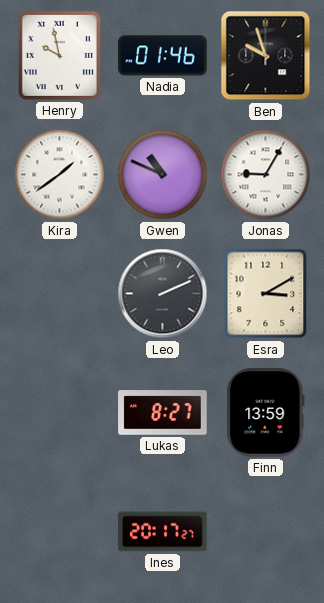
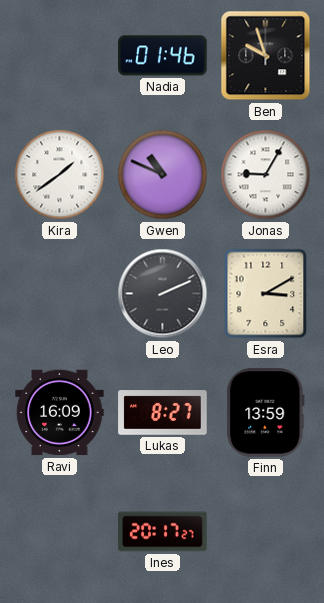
Henry: 9:58 -> none (59, 55)
Ravi: none -> 16:09 (60, 413)
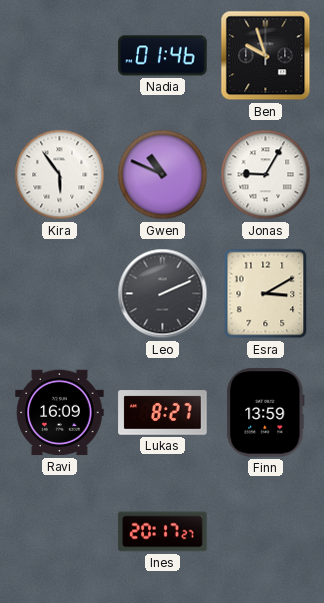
Kira: 1:39 -> 5:54 (60, 175)
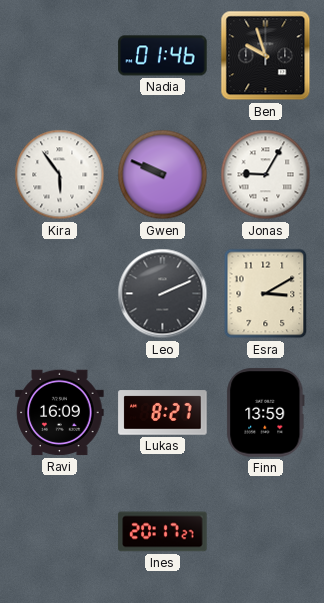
Gwen: 10:49 -> 9:49 (163, 175)
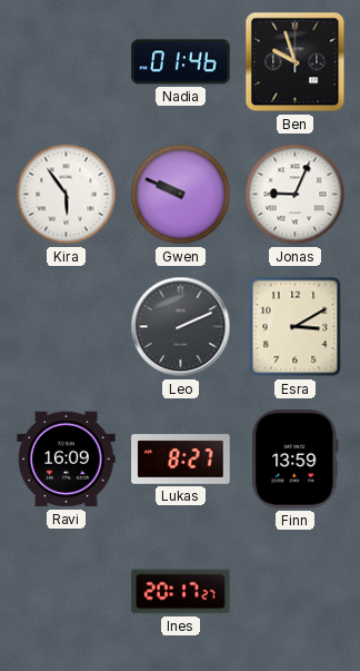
Jonas: 9:05 -> 9:04 (296, 195)
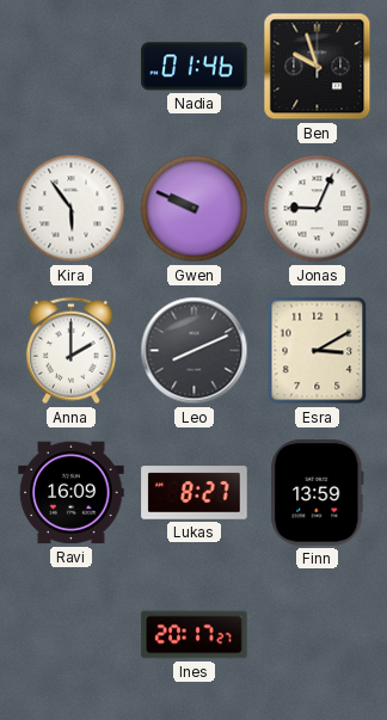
Anna: none -> 2:00 (70, 351)
Leo: 2:11 -> 8:11 (195, 351)
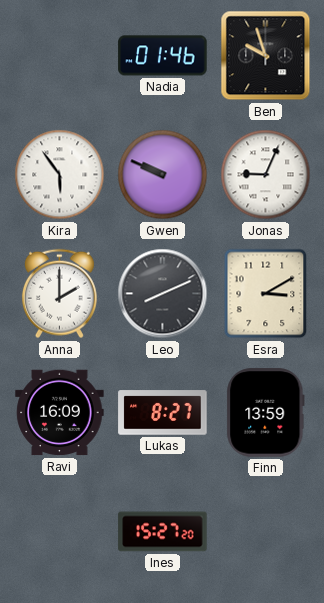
Ines: 20:17 -> 15:27 (163, 532)
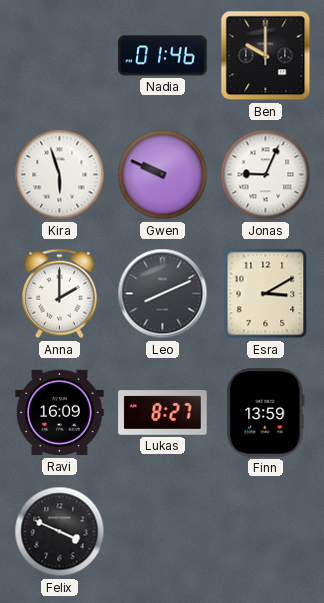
Ben: 9:57 -> 10:00 (266, 56)
Kira: 5:54 -> 5:57 (60, 175)
Felix: none -> 3:49 (60, 532)
Ines: 15:27 -> none (163, 532)
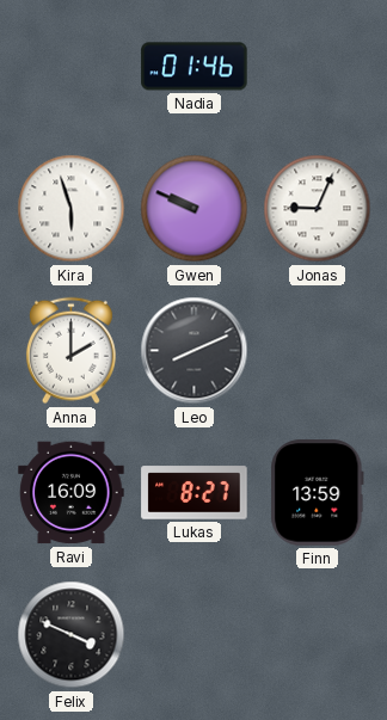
Ben: 10:00 -> none (266, 56)
Esra: 3:10 -> none (266, 294)
